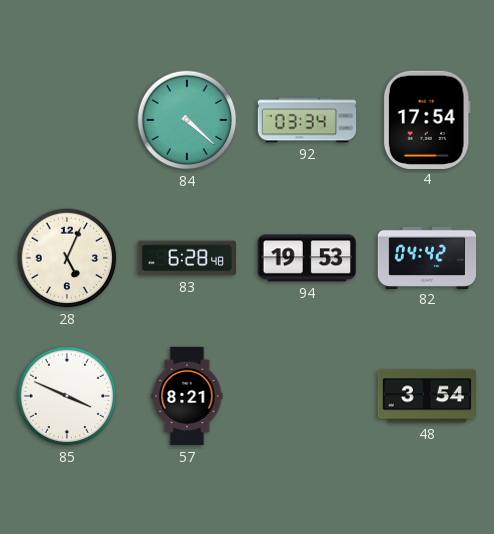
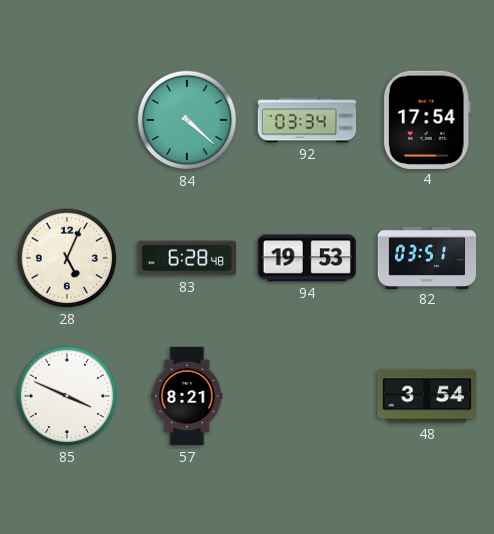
82: 04:42 -> 03:51 (427, 257)
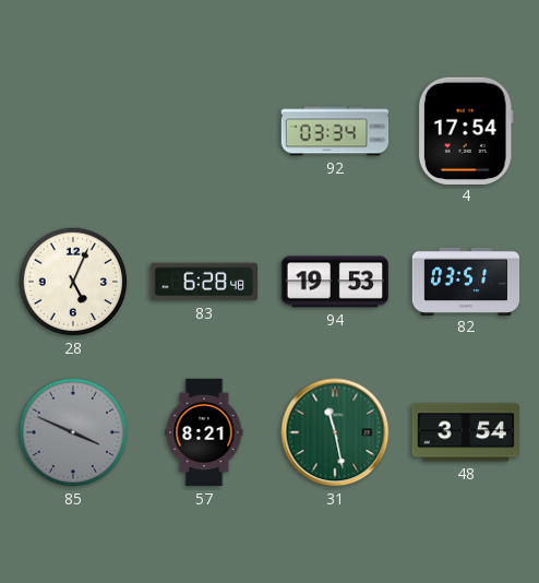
84: 4:22 -> none (187, 120)
85 dial: white -> grey (73, 432)
31: none -> 11:28 (335, 432)
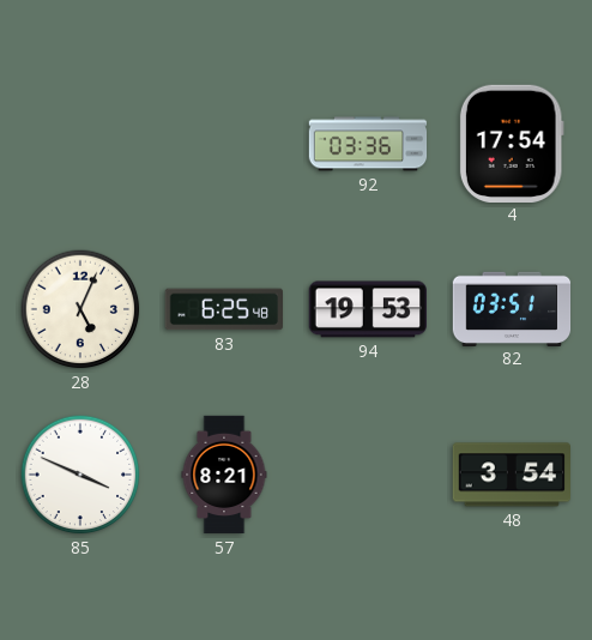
92: 03:34 -> 03:36 (368, 144)
83: 6:28 -> 6:25 (223, 309)
85 dial: grey -> white (80, 475)
31: 11:28 -> none (335, 432)
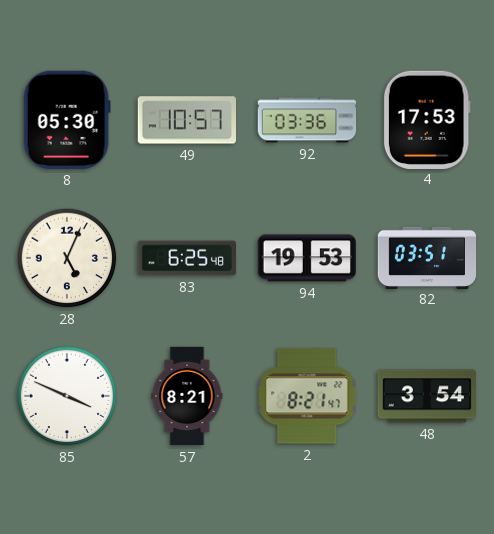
8: none -> 05:30 (67, 120)
49: none -> 10:57 (186, 120)
4: 17:54 -> 17:53 (427, 119)
2: none -> 8:21 (307, 396)
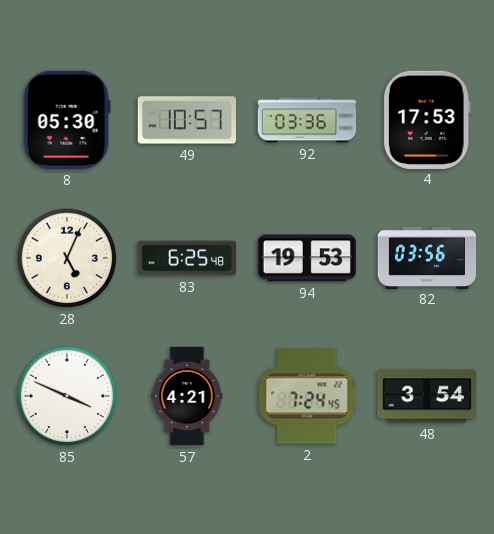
82: 03:51 -> 03:56 (427, 257)
57: 8:21 -> 4:21 (187, 396)
2: 8:21 -> 7:24 (307, 396)
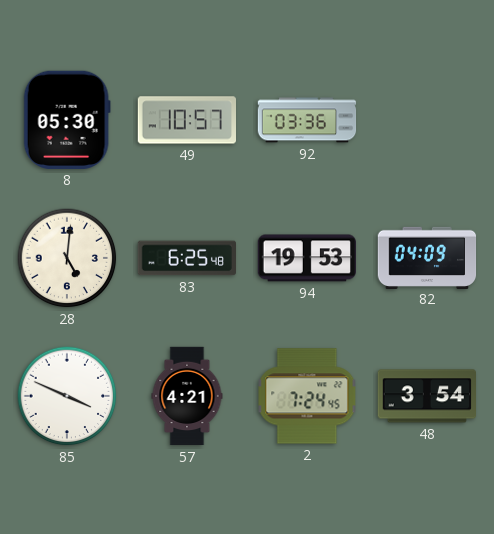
4: 17:53 -> none (427, 119)
28: 5:04 -> 5:01 (67, 258)
82: 03:56 -> 04:09 (427, 257)
